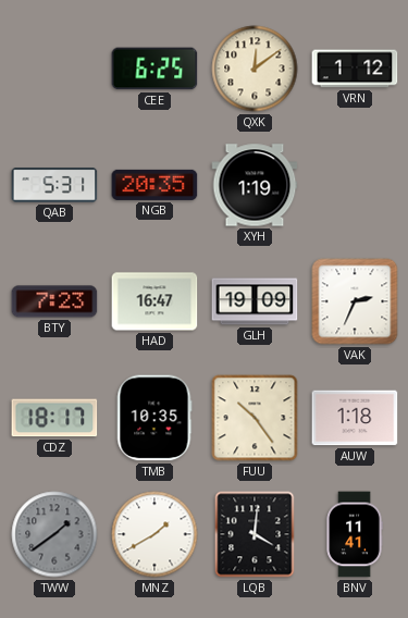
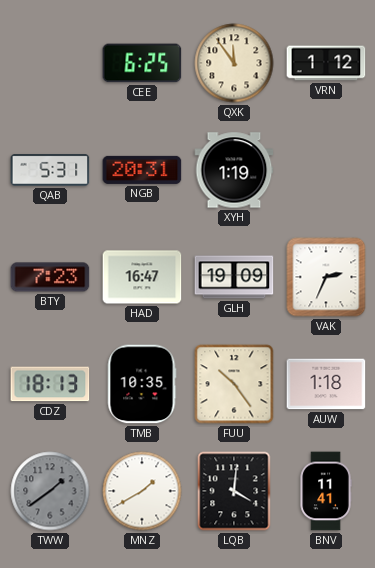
QXK: 12:09 -> 11:54 (234, 63)
NGB: 20:35 -> 20:31 (142, 170)
CDZ: 18:17 -> 18:13 (50, 384)
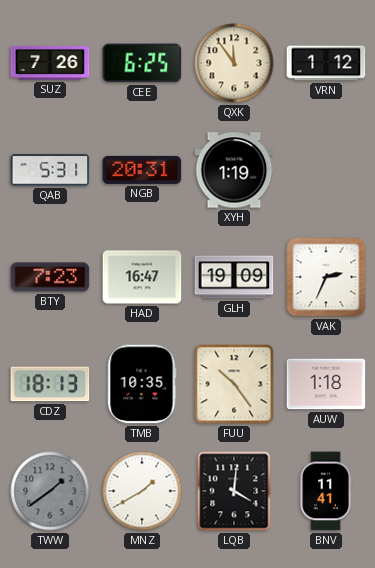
SUZ: none -> 7:26 (50, 63)
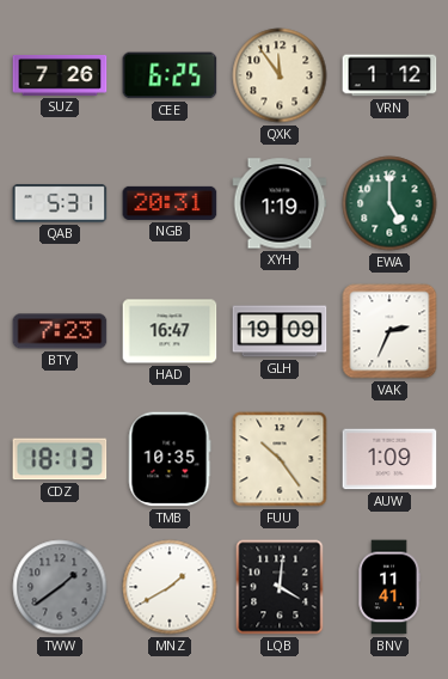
EWA: none -> 5:00 (389, 203)
AUW: 1:18 -> 1:09 (389, 459)
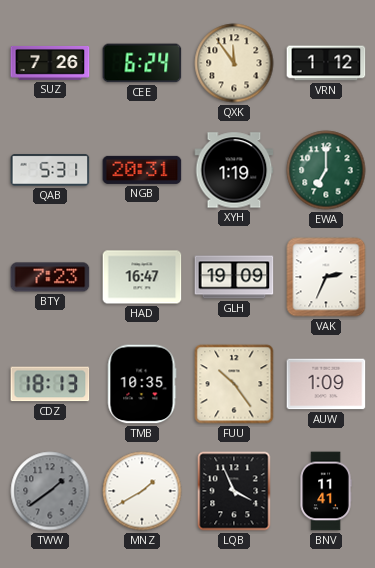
CEE: 6:25 -> 6:24 (142, 63)
EWA: 5:00 -> 7:00 (326, 170)
LQB: 4:01 -> 3:56 (234, 491)
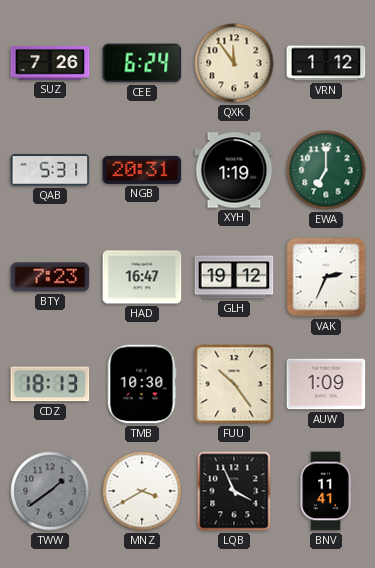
GLH: 19:09 -> 19:12 (234, 277)
TMB: 10:35 -> 10:30 (142, 384)
MNZ: 1:40 -> 3:40 (142, 491)
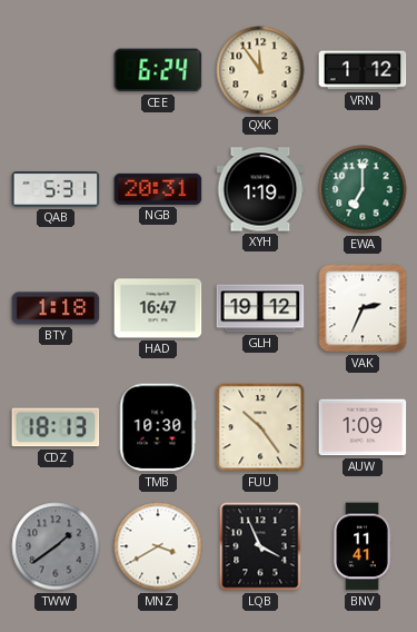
SUZ: 7:26 -> none (50, 63)
BTY: 7:23 -> 1:18 (56, 308)
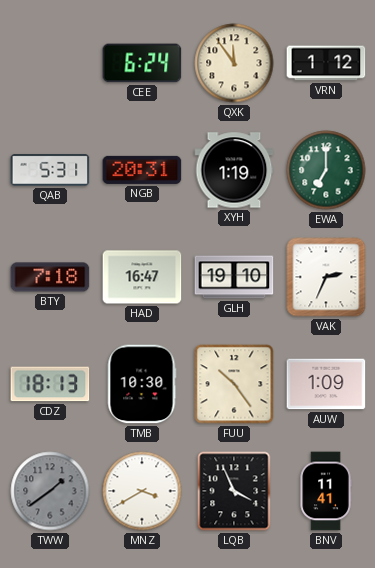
BTY: 1:18 -> 7:18 (50, 277)
GLH: 19:12 -> 19:10 (234, 277)
